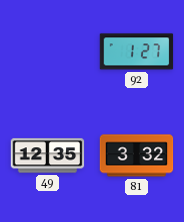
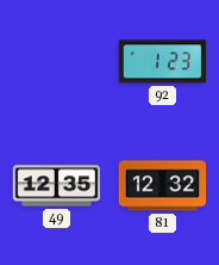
92: 1:27 -> 1:23 (163, 62)
81: 3:32 -> 12:32 (163, 186)
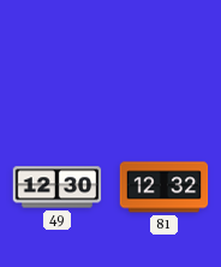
92: 1:23 -> none (163, 62)
49: 12:35 -> 12:30 (58, 188)
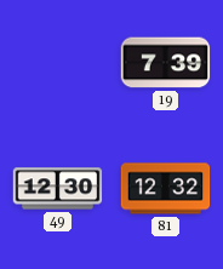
19: none -> 7:39 (166, 63)
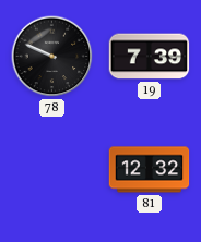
78: none -> 9:49 (52, 57)
49: 12:30 -> none (58, 189)
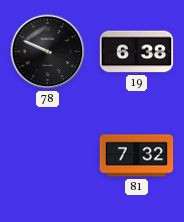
19: 7:39 -> 6:38 (137, 52)
81: 12:32 -> 7:32 (137, 156)
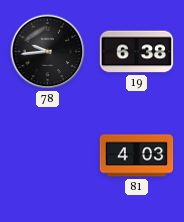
78: 9:49 -> 9:44 (48, 52)
81: 7:32 -> 4:03 (137, 156)
